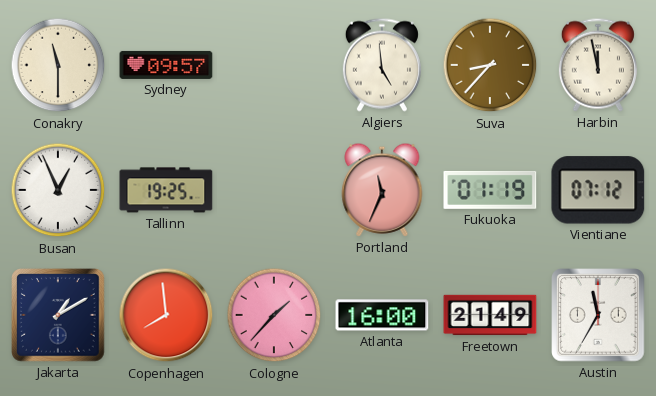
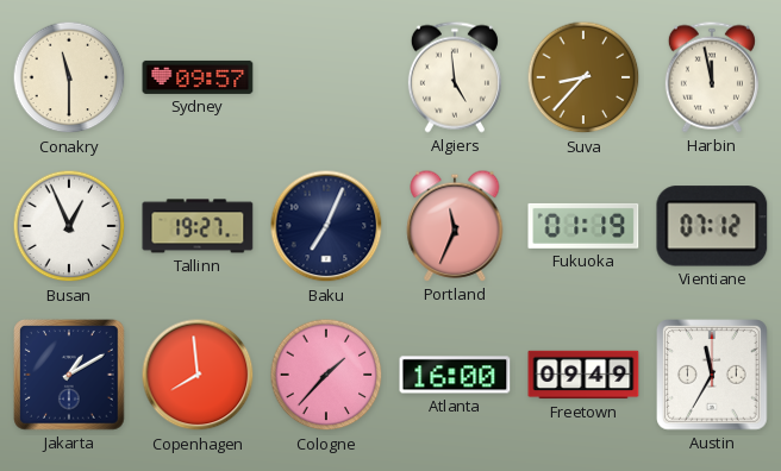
Tallinn: 19:25 -> 19:27 (198, 226)
Baku: none -> 7:04 (326, 226)
Freetown: 21:49 -> 09:49 (583, 375)
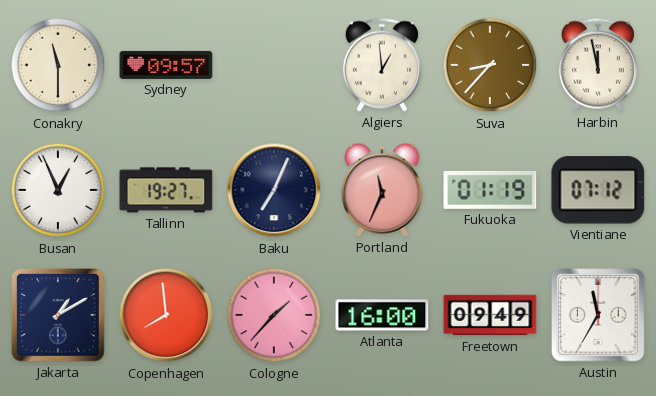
Algiers: 4:59 -> 12:59 (382, 65)
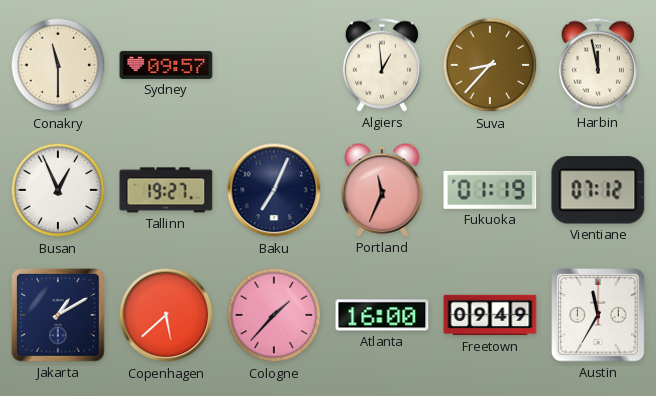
Copenhagen: 7:59 -> 5:38 (166, 315)
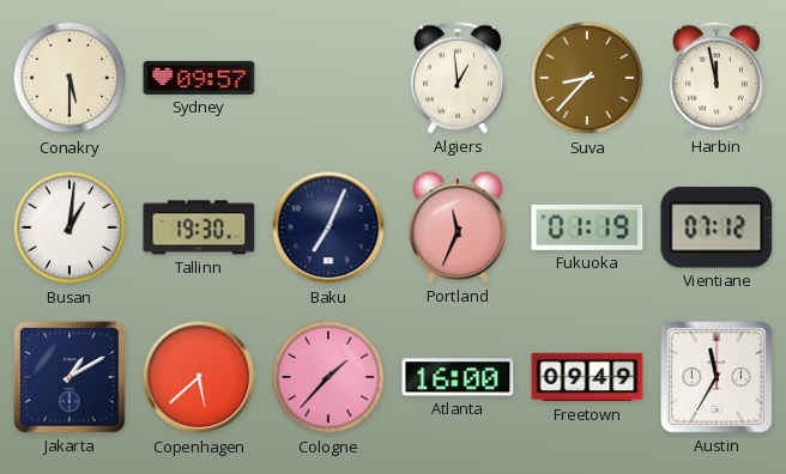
Conakry: 11:30 -> 5:30 (69, 78)
Busan: 12:56 -> 1:01 (69, 227)
Tallinn: 19:27 -> 19:30 (199, 227)
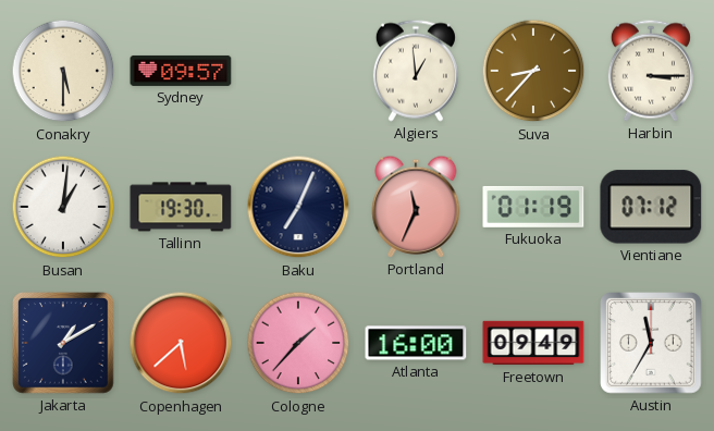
Harbin: 11:58 -> 3:15 (651, 71)
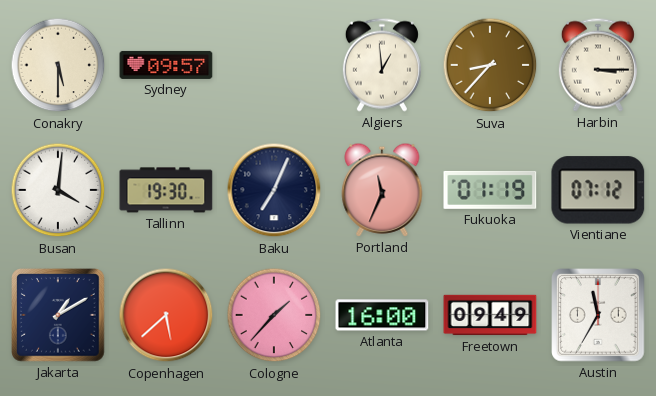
Busan: 1:01 -> 4:01 (58, 190)
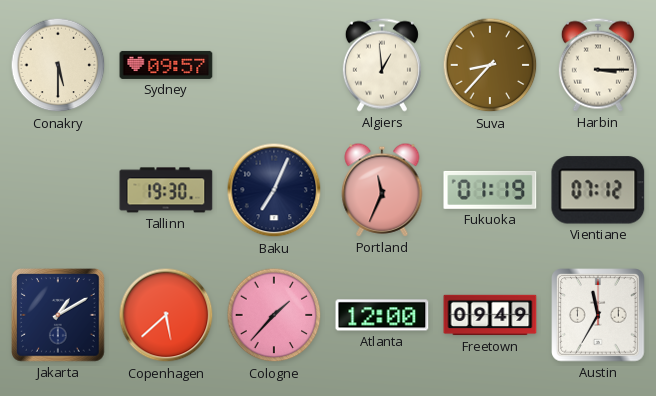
Busan: 4:01 -> none (58, 190)
Atlanta: 16:00 -> 12:00 (382, 315)
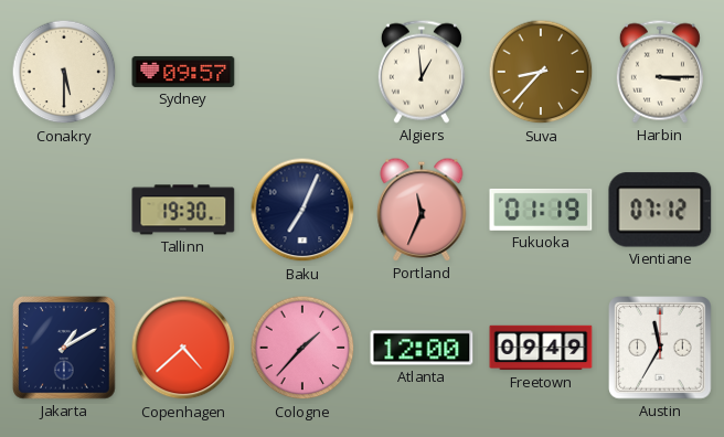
Copenhagen: 5:38 -> 4:38 (183, 348)
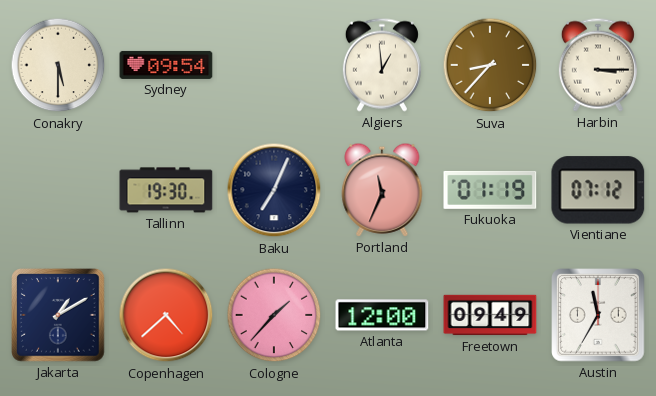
Sydney: 09:57 -> 09:54 (166, 65)
